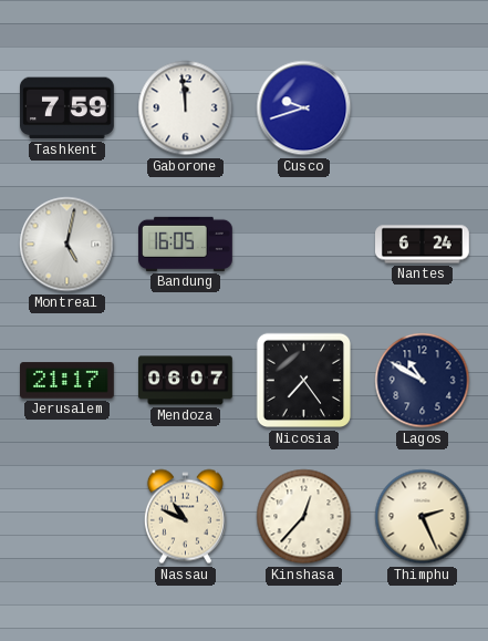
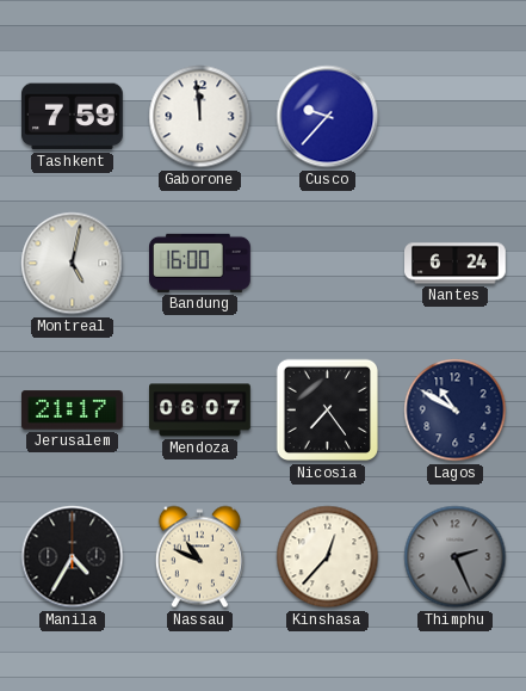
Cusco: 9:42 -> 9:37 (328, 117)
Bandung: 16:05 -> 16:00 (200, 263)
Manila: none -> 4:35 (73, 557)
Thimphu dial: cream -> grey (456, 557)
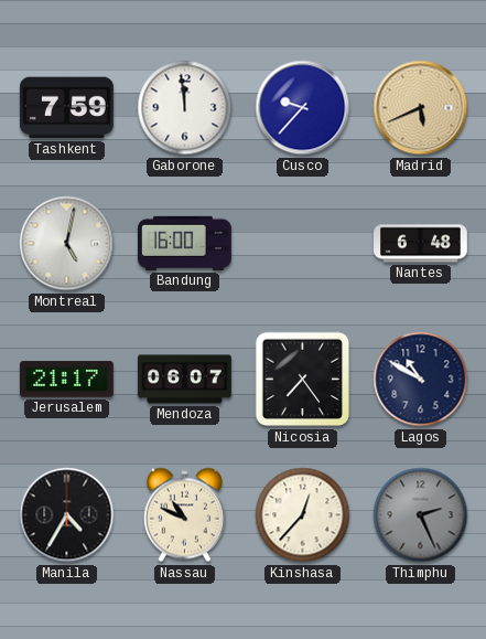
Madrid: none -> 5:41 (421, 108)
Nantes: 6:24 -> 6:48 (421, 244)
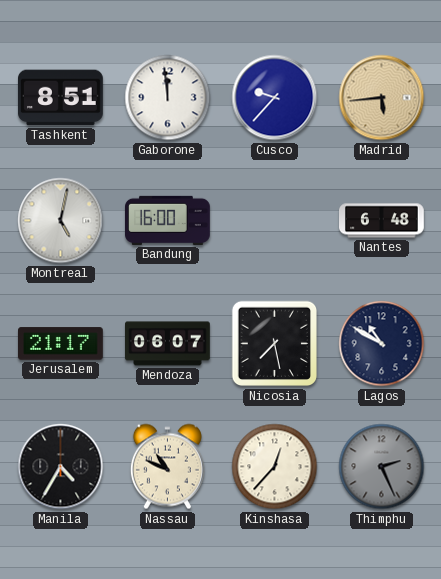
Tashkent: 7:59 -> 8:51 (61, 98)
Madrid: 5:41 -> 5:44 (382, 98)
Nicosia: 7:24 -> 7:28 (275, 344)
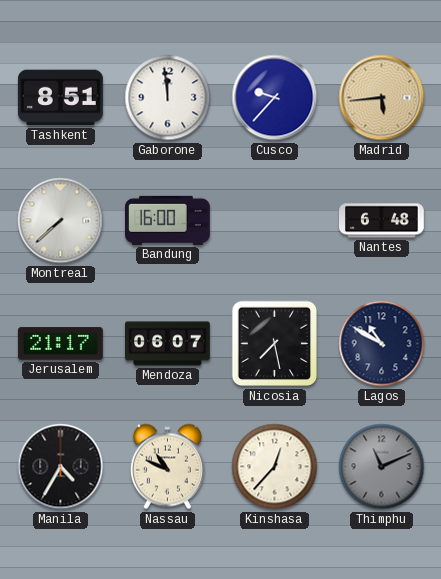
Montreal: 5:02 -> 7:38 (61, 221)
Thimphu: 2:26 -> 11:11 (382, 467)
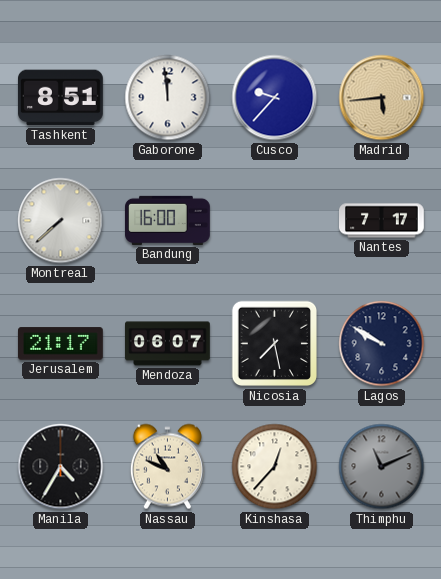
Nantes: 6:48 -> 7:17 (382, 221)
Lagos: 10:50 -> 9:50 (382, 344)
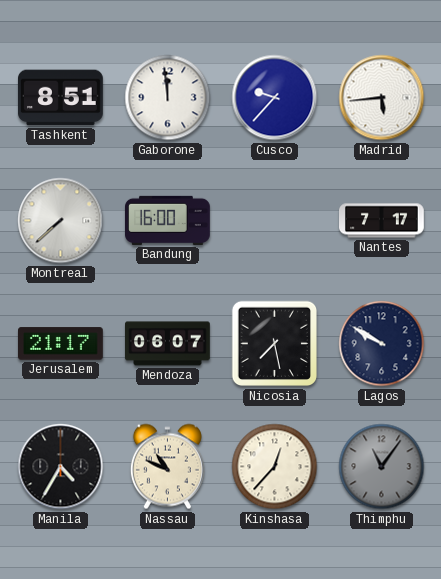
Madrid dial: champagne -> white (382, 98)
Thimphu: 11:11 -> 11:06 (382, 467)
